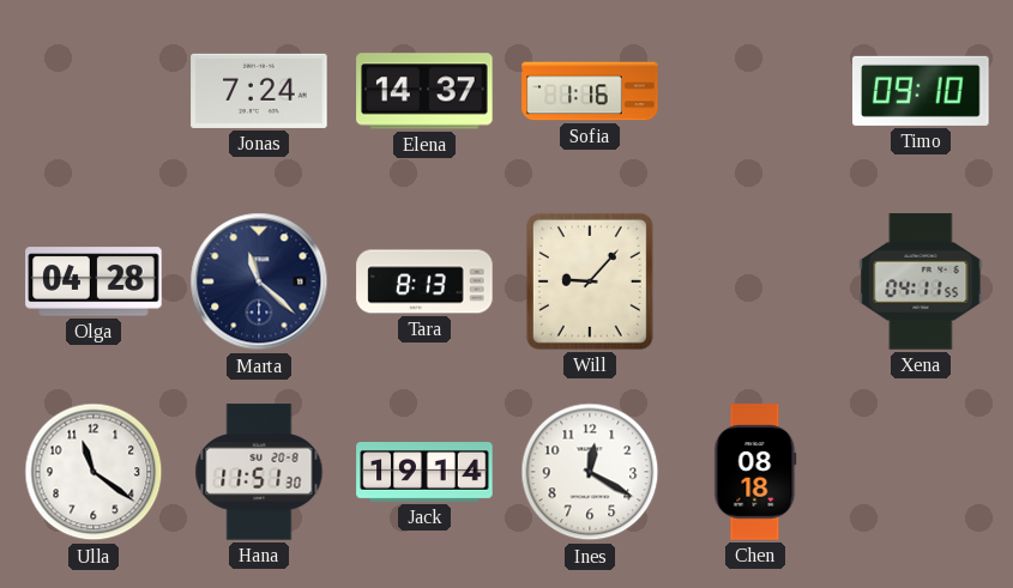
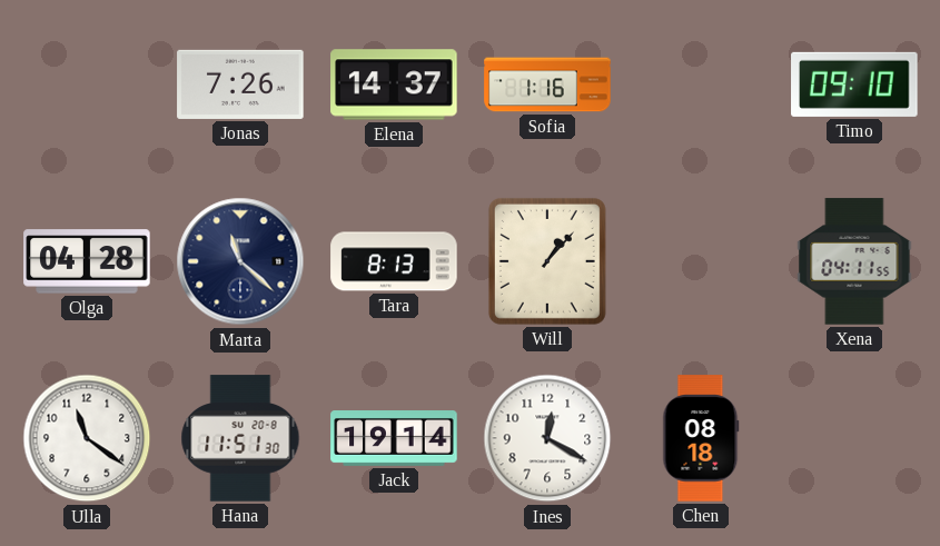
Jonas: 7:24 -> 7:26 (240, 85)
Will: 9:07 -> 1:07 (547, 261)
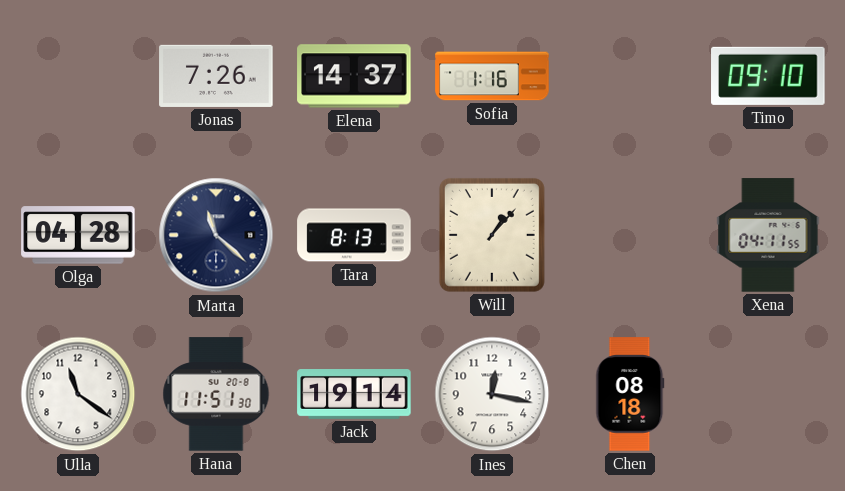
Ines: 12:20 -> 12:17 (492, 394)
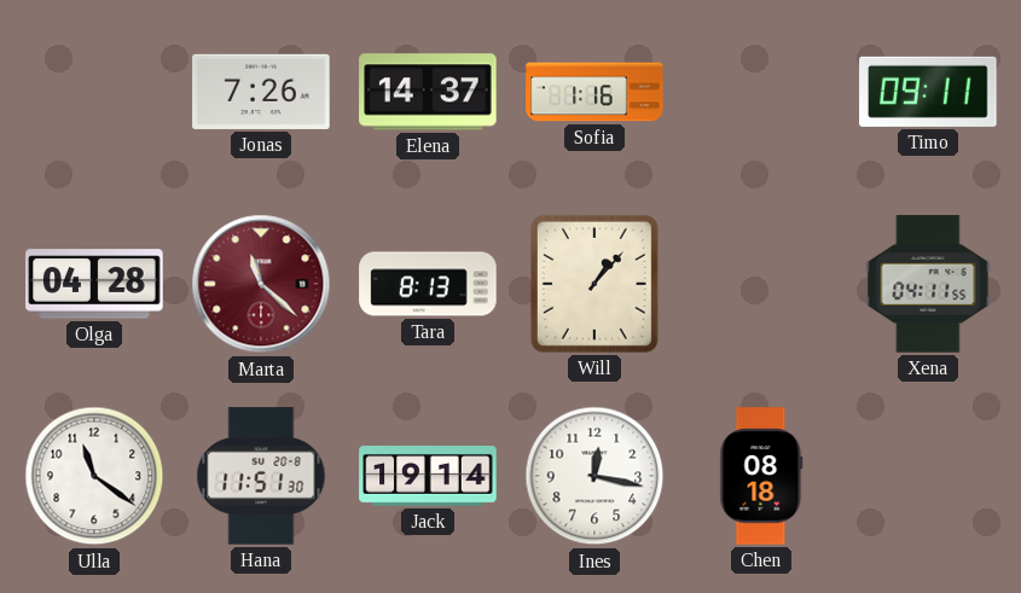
Timo: 09:10 -> 09:11 (928, 92)
Marta dial: navy -> burgundy (261, 284)
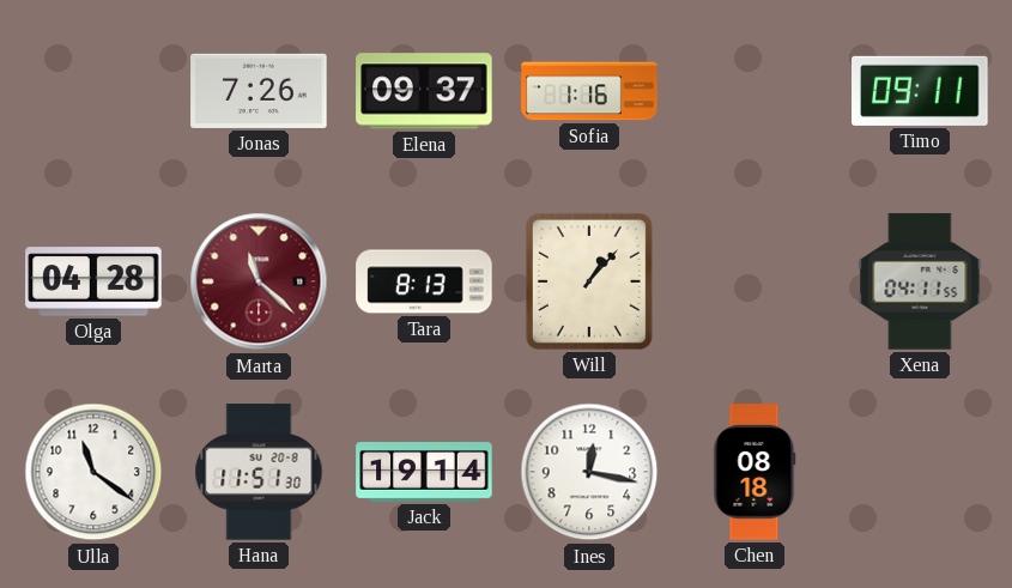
Elena: 14:37 -> 09:37 (424, 91)
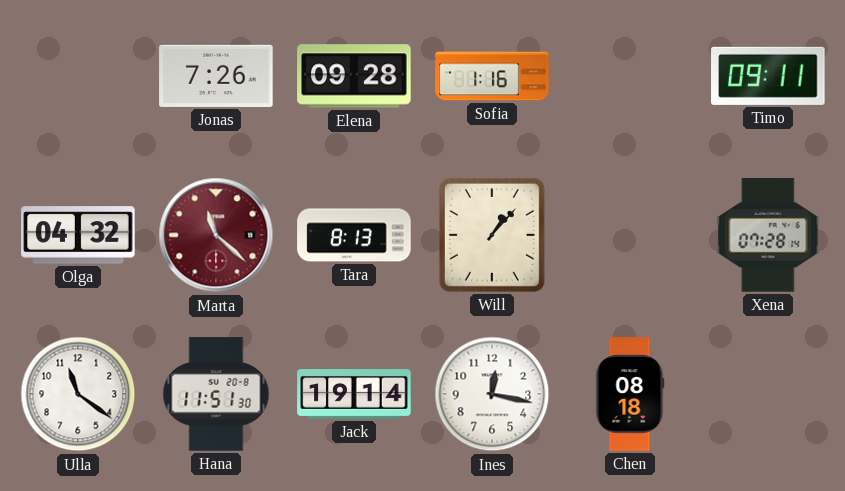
Elena: 09:37 -> 09:28 (354, 76)
Olga: 04:28 -> 04:32 (78, 235)
Xena: 04:11 -> 07:28 (768, 235)
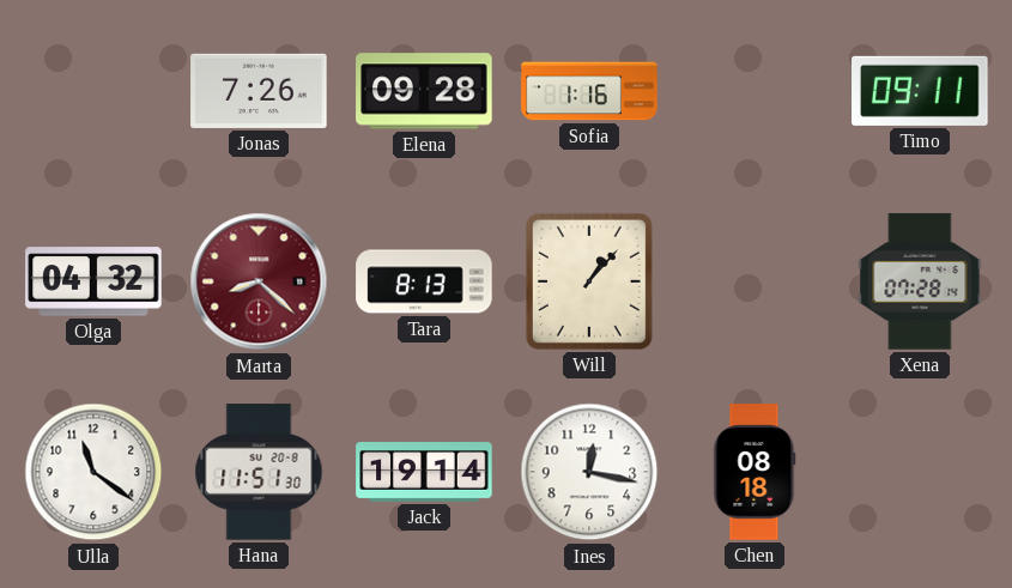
Marta: 11:22 -> 8:22 (259, 281)
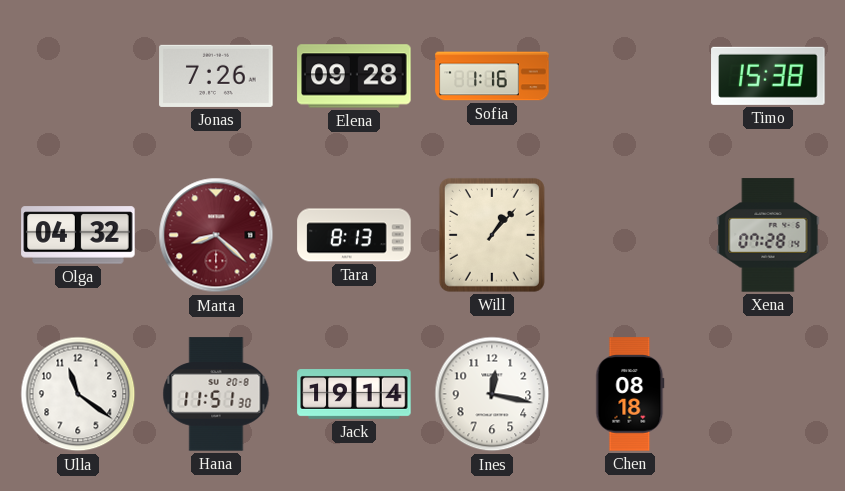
Timo: 09:11 -> 15:38 (768, 76)
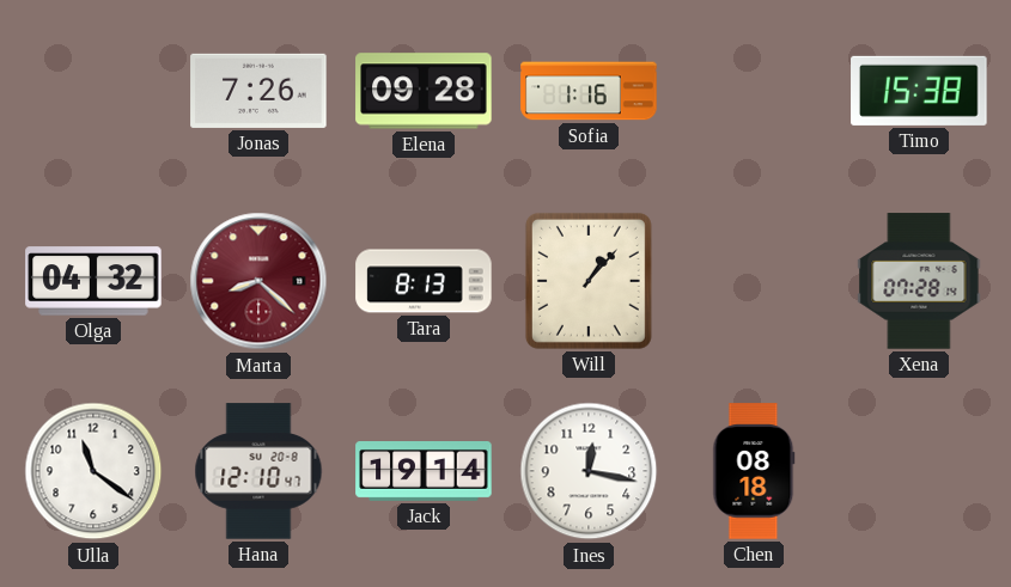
Hana: 11:51 -> 12:10 (258, 471)
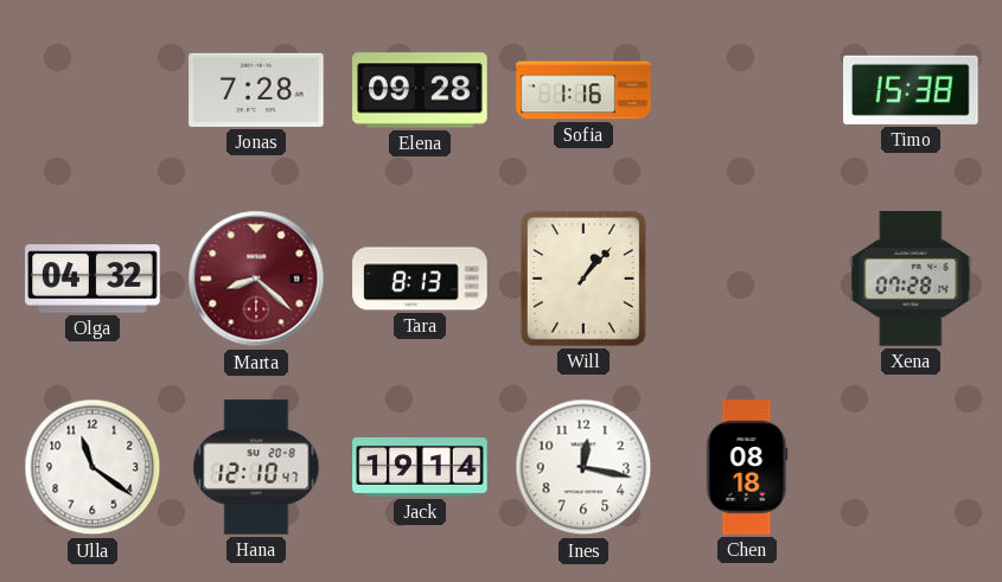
Jonas: 7:26 -> 7:28 (256, 90)
